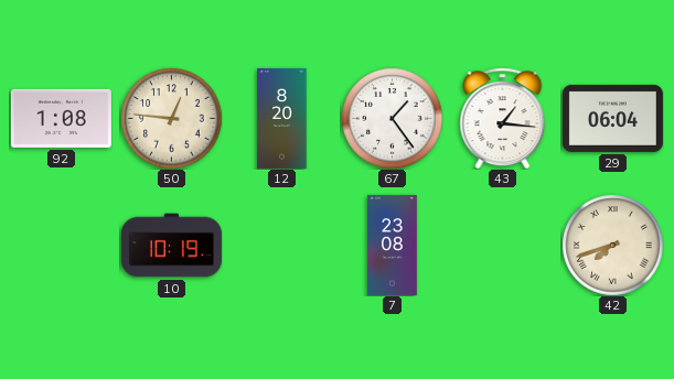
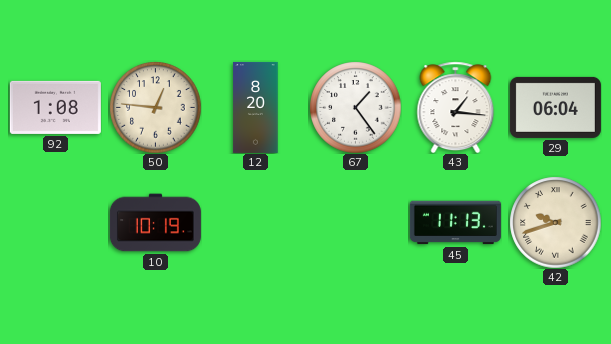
7: 23:08 -> none (393, 245)
45: none -> 11:13 (455, 223)
42: 7:42 -> 9:42 (555, 222)
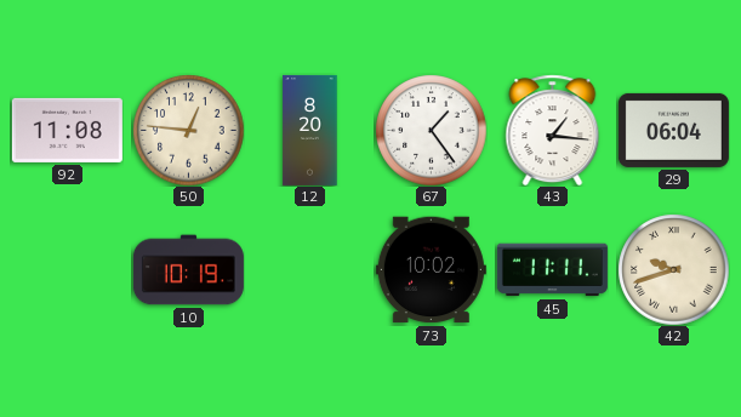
92: 1:08 -> 11:08 (67, 130)
73: none -> 10:02 (431, 270)
45: 11:13 -> 11:11 (552, 270)
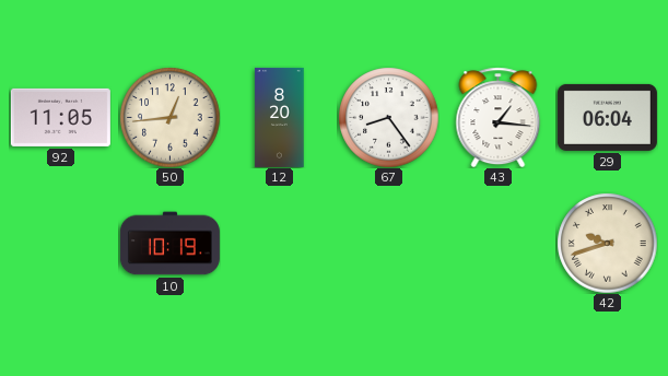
92: 11:08 -> 11:05 (60, 117)
50: 12:46 -> 12:44 (169, 117)
67: 1:24 -> 8:24 (388, 117)
73: 10:02 -> none (431, 270)
45: 11:11 -> none (552, 270)
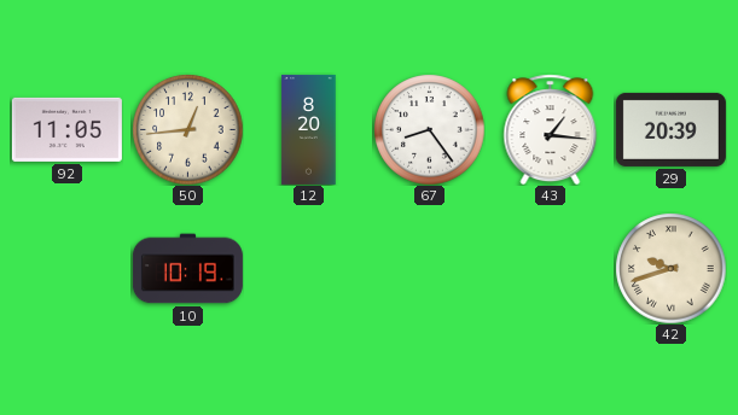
29: 06:04 -> 20:39 (670, 129)
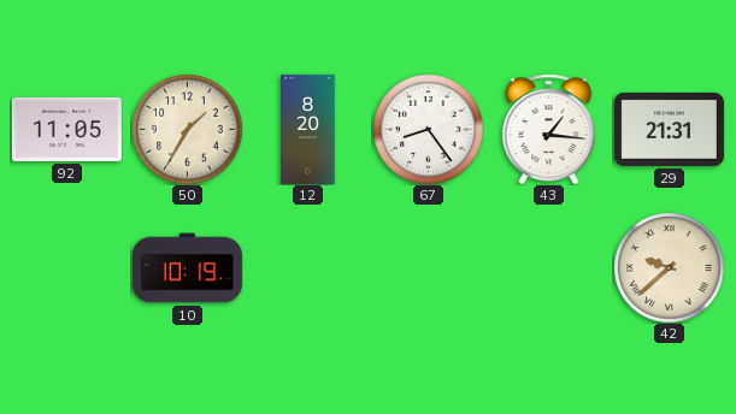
50: 12:44 -> 1:35 (187, 129)
29: 20:39 -> 21:31 (669, 129)
42: 9:42 -> 9:38 (669, 267)
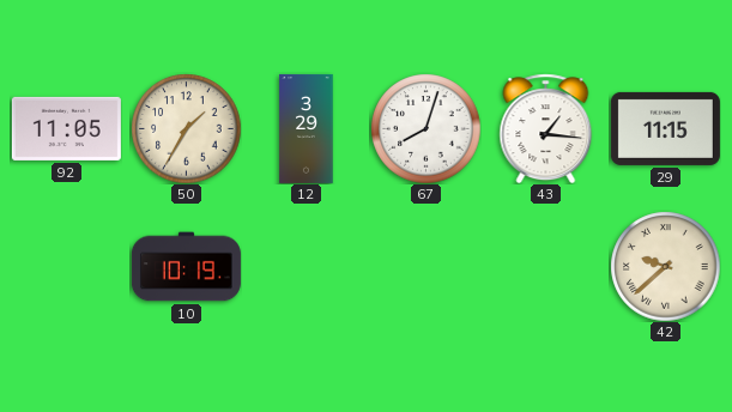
12: 8:20 -> 3:29 (307, 128)
67: 8:24 -> 8:03 (425, 128)
29: 21:31 -> 11:15 (665, 128)
